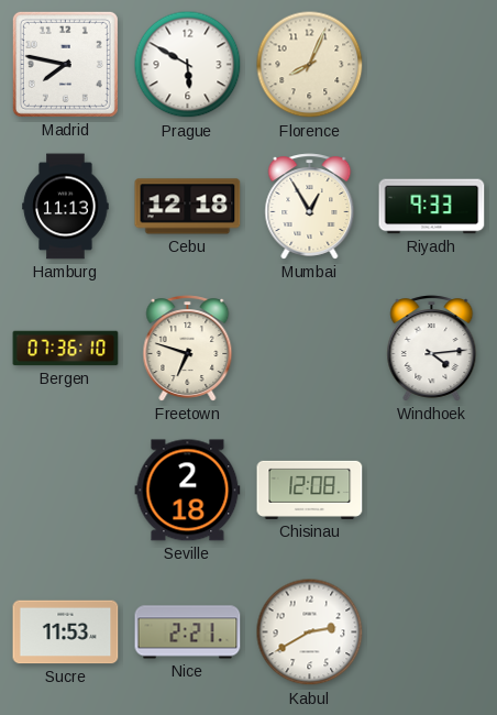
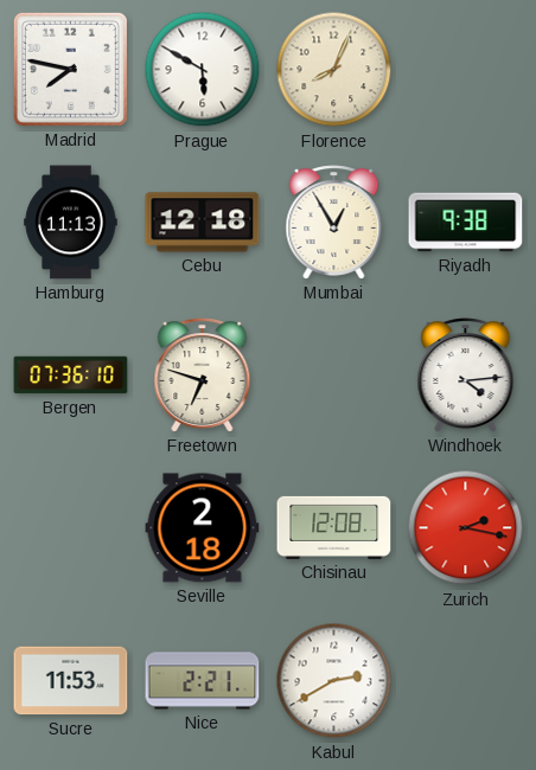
Riyadh: 9:33 -> 9:38 (466, 223)
Zurich: none -> 2:17 (466, 528)
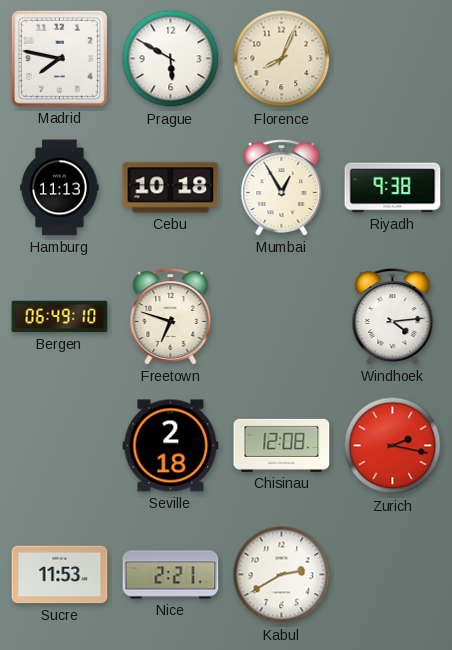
Cebu: 12:18 -> 10:18 (171, 188)
Bergen: 07:36 -> 06:49 (60, 317)
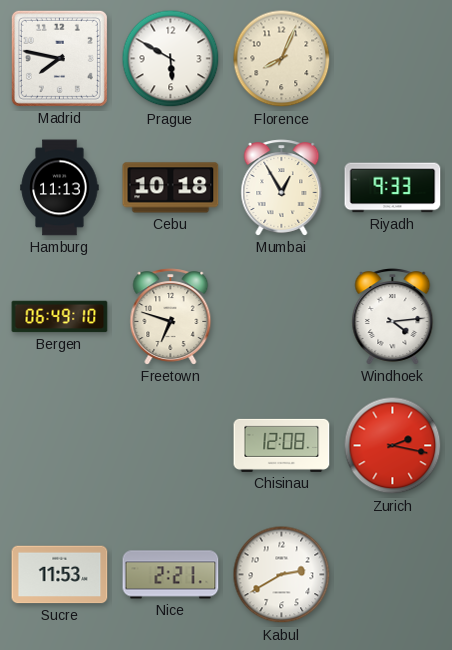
Riyadh: 9:38 -> 9:33 (393, 188)
Seville: 2:18 -> none (171, 446)
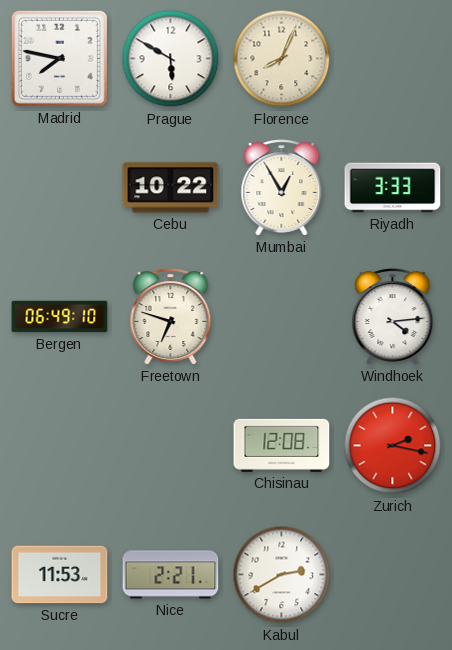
Hamburg: 11:13 -> none (60, 188)
Cebu: 10:18 -> 10:22 (171, 188)
Riyadh: 9:33 -> 3:33 (393, 188)
